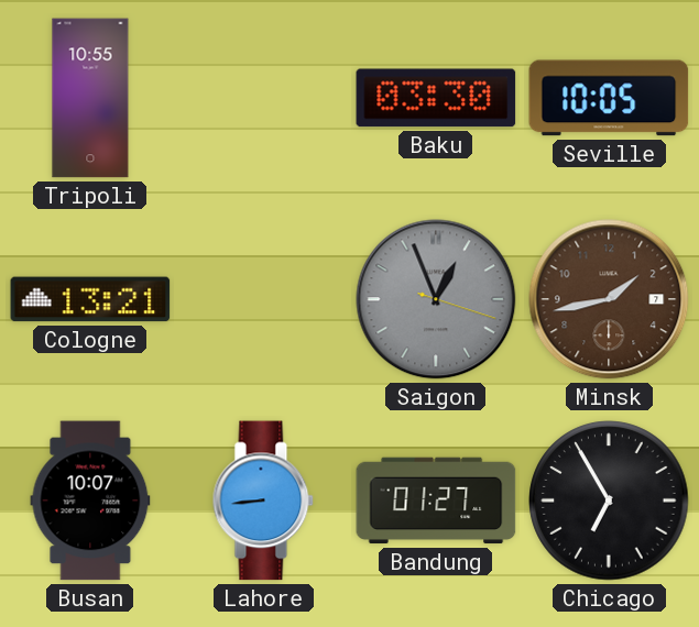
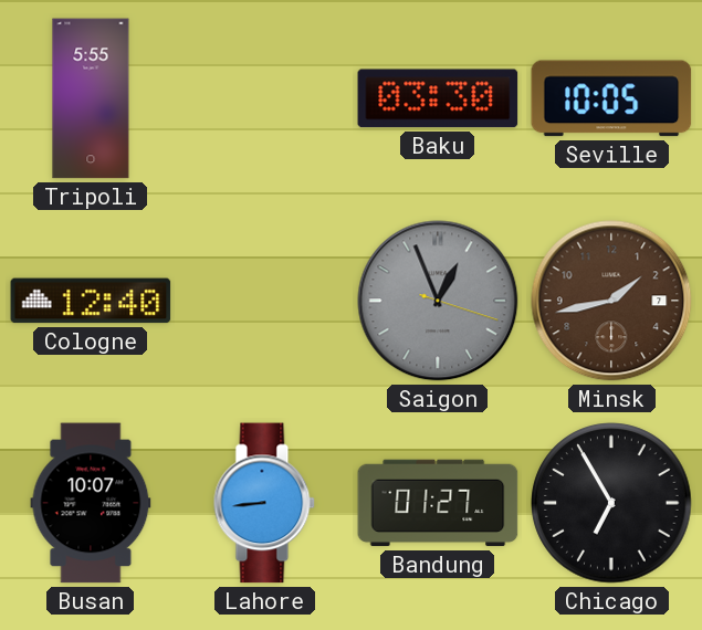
Tripoli: 10:55 -> 5:55 (91, 98)
Cologne: 13:21 -> 12:40 (91, 301)
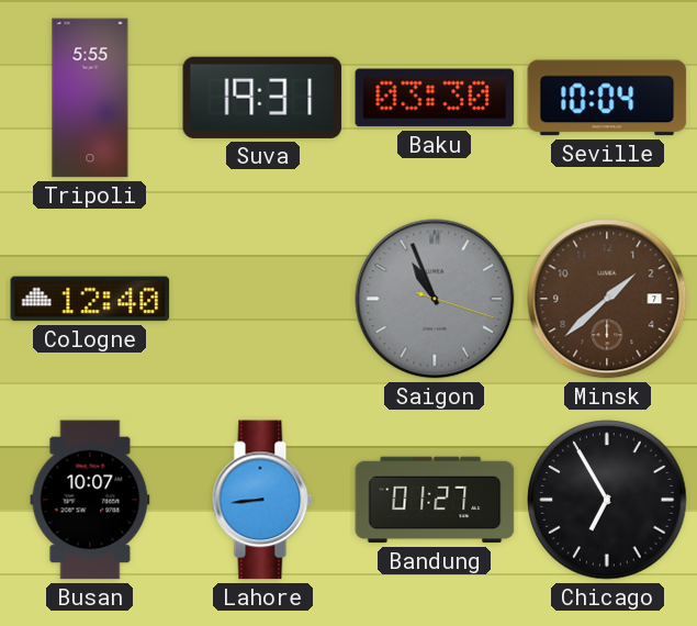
Suva: none -> 19:31 (262, 98)
Seville: 10:05 -> 10:04 (607, 98)
Saigon: 12:56 -> 10:56 (435, 299)
Minsk: 1:43 -> 1:38 (607, 299)
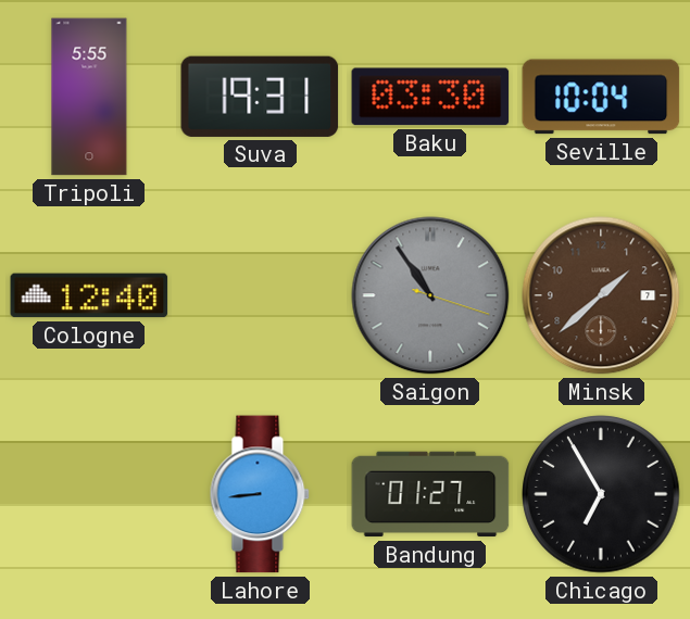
Saigon: 10:56 -> 10:54 (430, 295)
Busan: 10:07 -> none (90, 500)
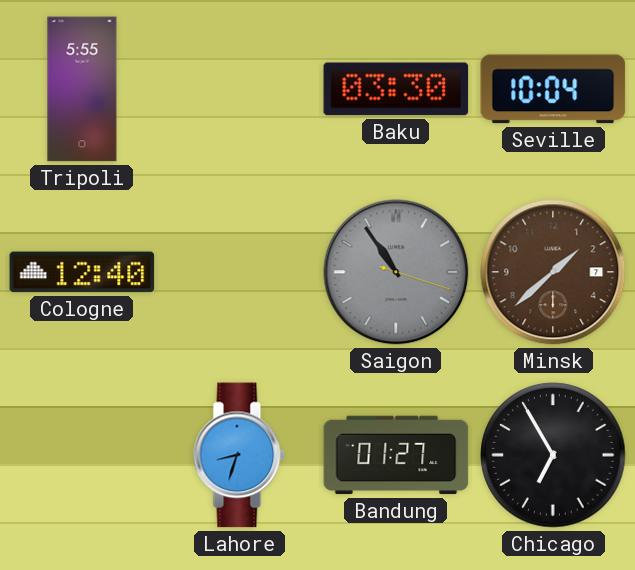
Suva: 19:31 -> none (260, 97)
Lahore: 8:44 -> 8:33 (239, 455)
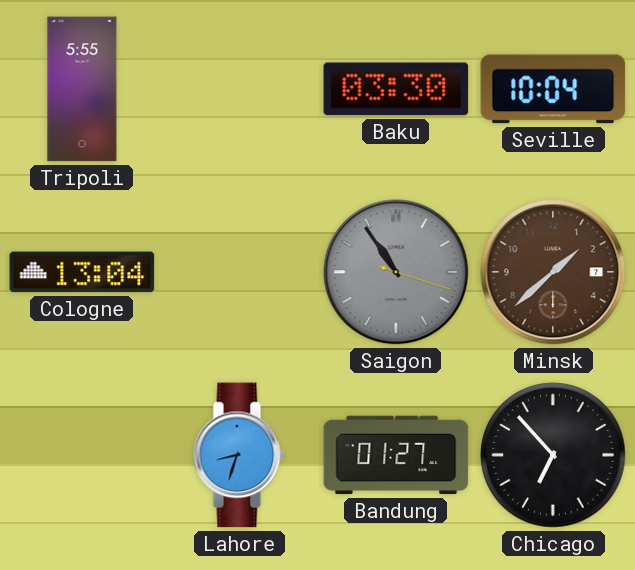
Cologne: 12:40 -> 13:04 (82, 272)
Chicago: 6:55 -> 6:53 (553, 455)
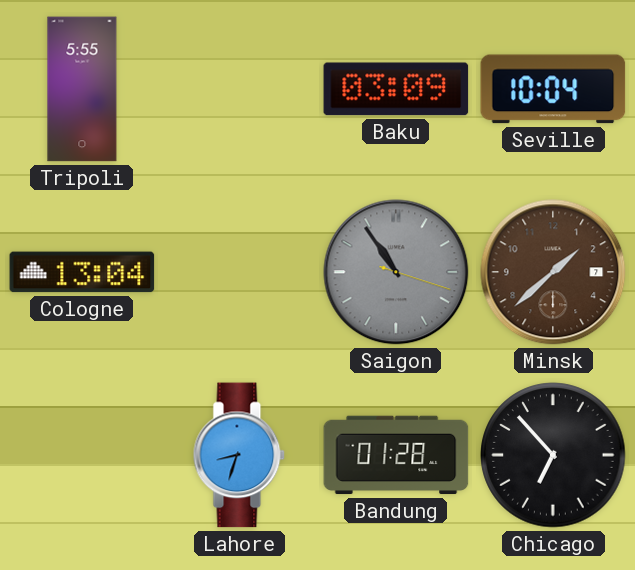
Baku: 03:30 -> 03:09 (396, 89)
Bandung: 01:27 -> 01:28 (396, 455)
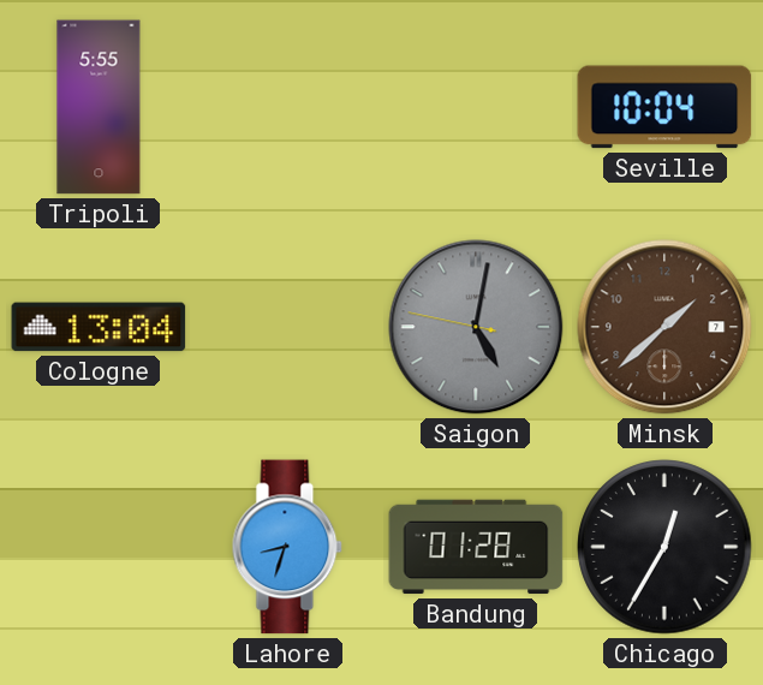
Baku: 03:09 -> none (396, 89)
Saigon: 10:54 -> 5:01 (476, 327)
Chicago: 6:53 -> 12:35 (664, 547)
